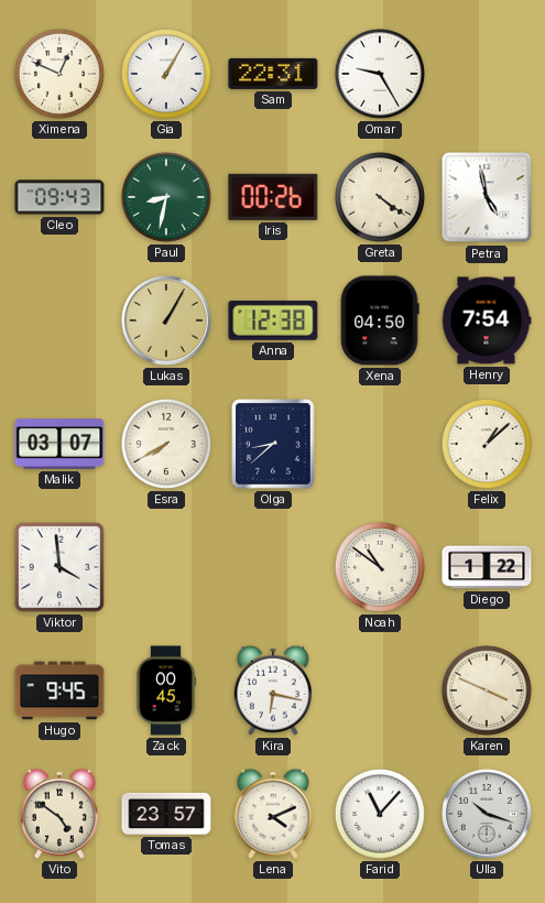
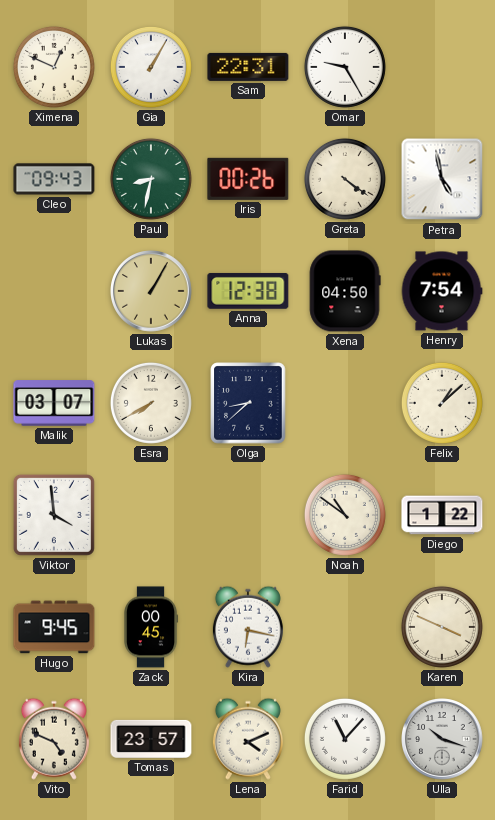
Vito: 4:51 -> 4:49 (54, 739)
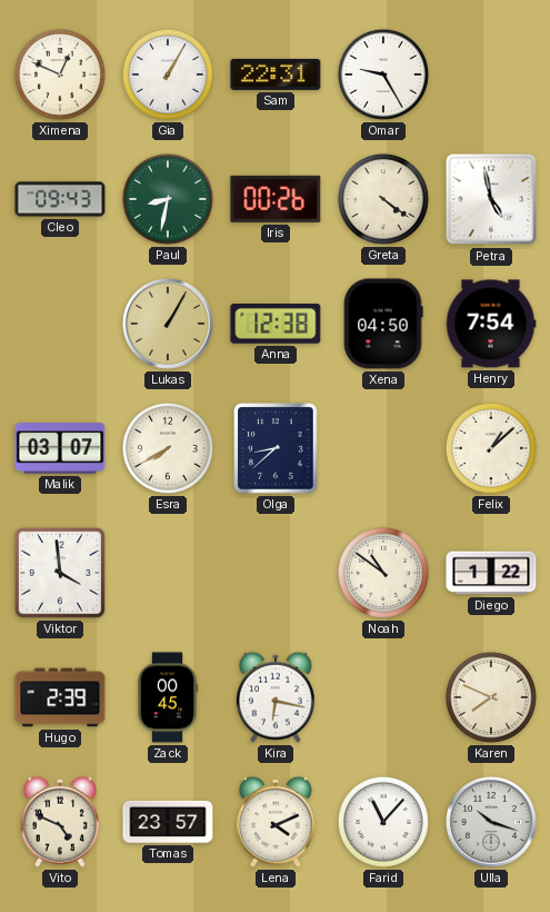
Hugo: 9:45 -> 2:39 (60, 697)
Karen: 3:49 -> 7:49 (491, 697)
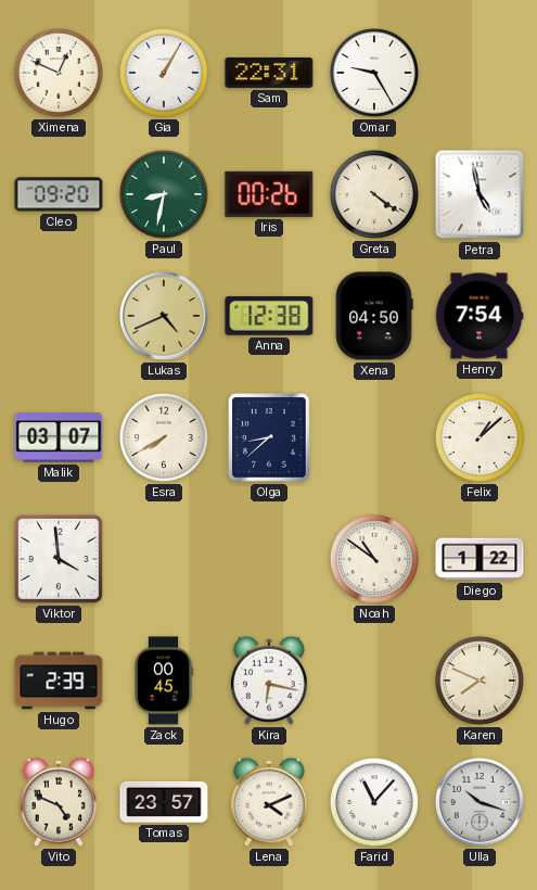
Cleo: 09:43 -> 09:20 (59, 194)
Lukas: 1:05 -> 4:41 (164, 316)
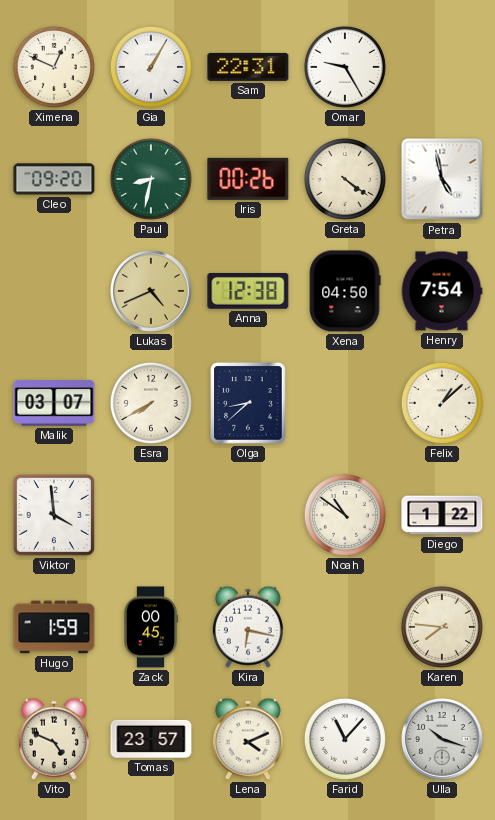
Hugo: 2:39 -> 1:59 (54, 627)
Karen: 7:49 -> 7:46 (442, 627)
